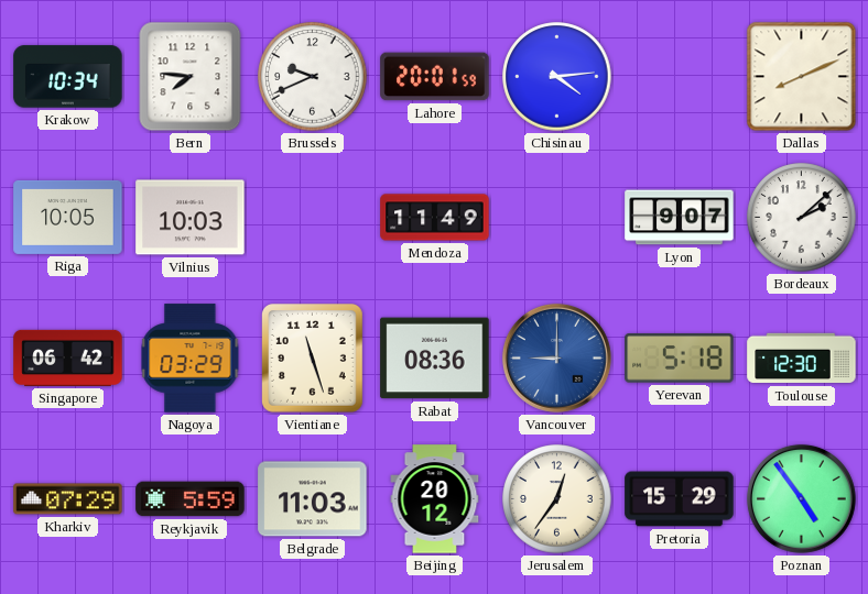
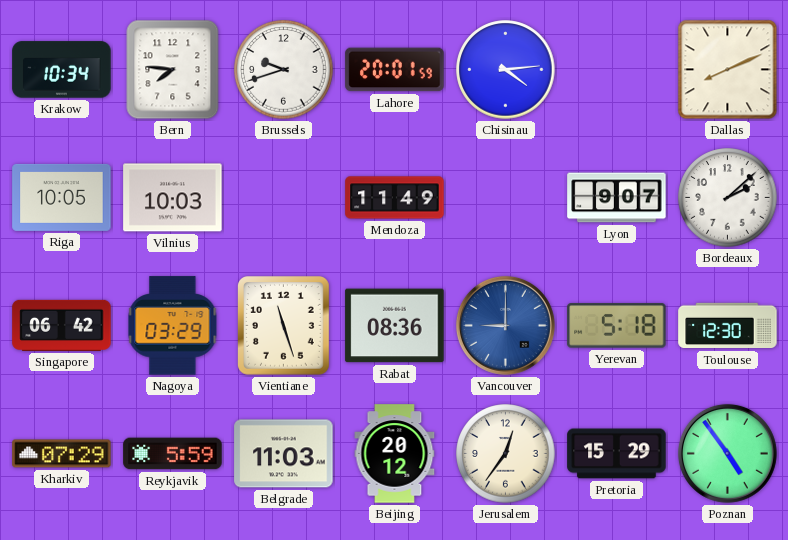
Brussels: 9:41 -> 9:42 (284, 70)
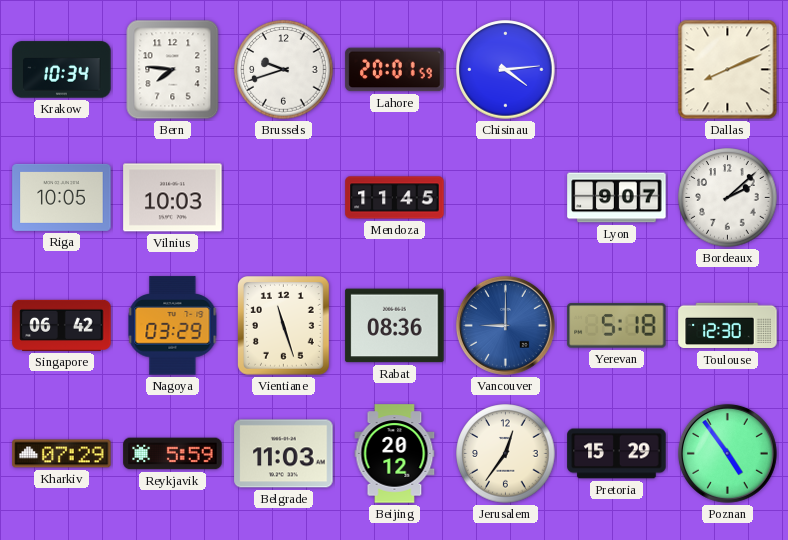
Mendoza: 11:49 -> 11:45 (395, 198)
